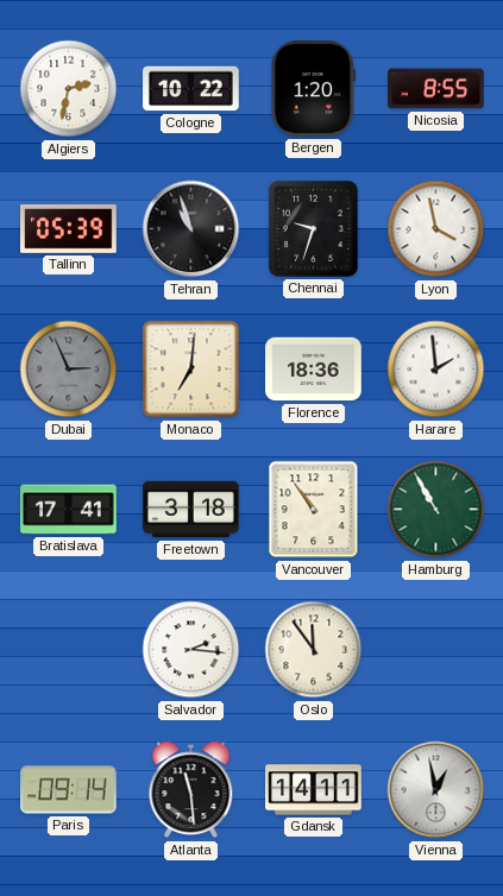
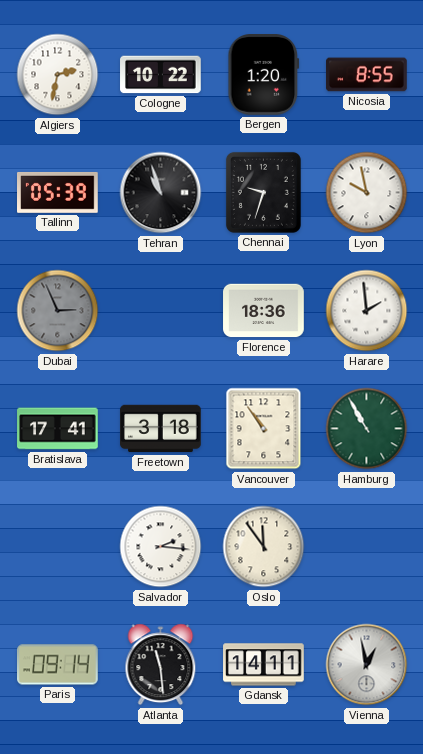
Lyon: 3:58 -> 9:58 (367, 193)
Monaco: 7:01 -> none (191, 370)
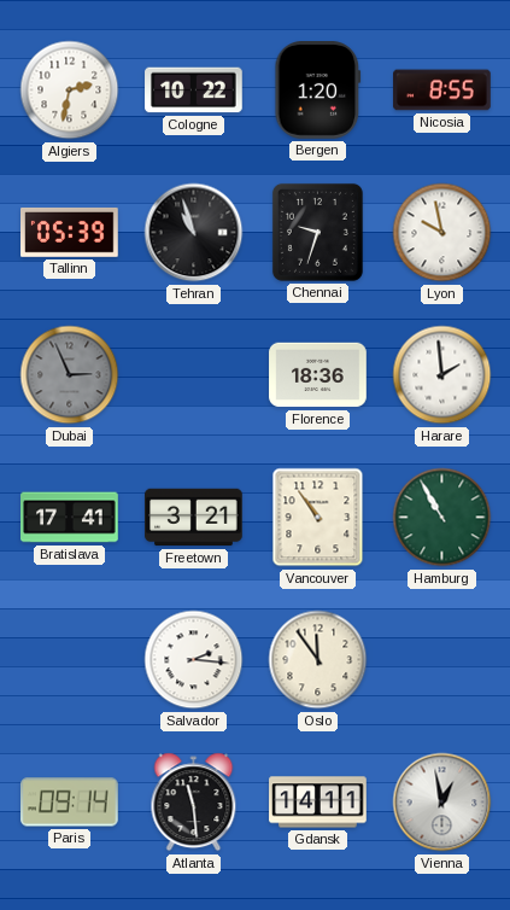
Freetown: 3:18 -> 3:21 (194, 518)
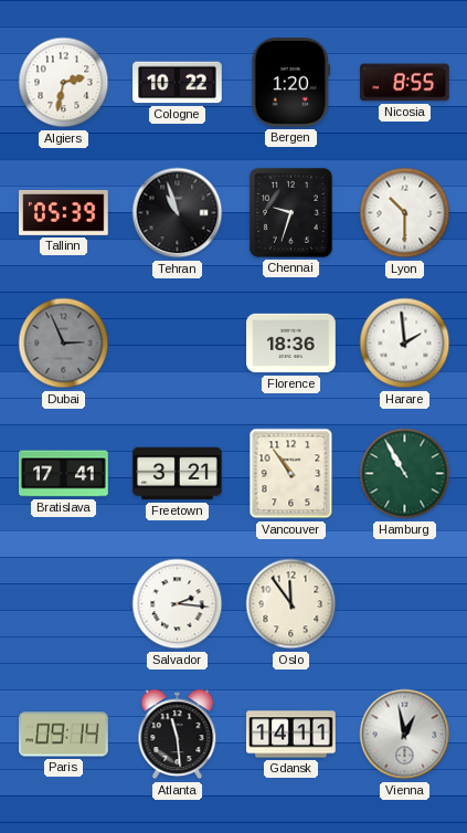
Lyon: 9:58 -> 10:30 (405, 213)
